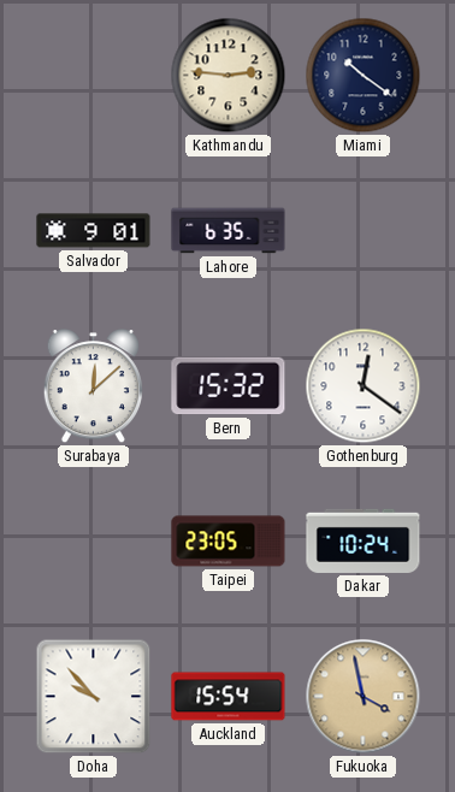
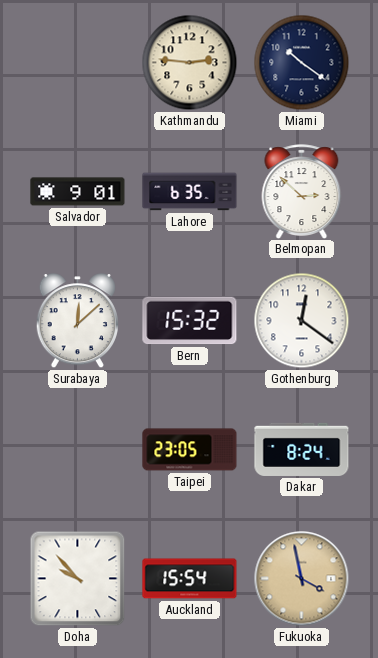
Belmopan: none -> 2:52 (302, 191)
Dakar: 10:24 -> 8:24 (302, 449)
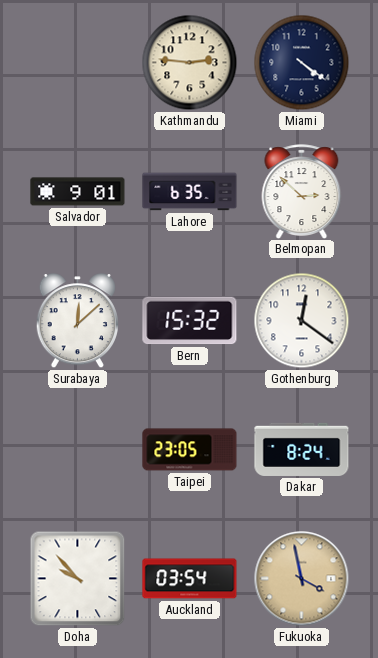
Miami: 10:21 -> 4:21 (302, 63)
Auckland: 15:54 -> 03:54 (190, 579)
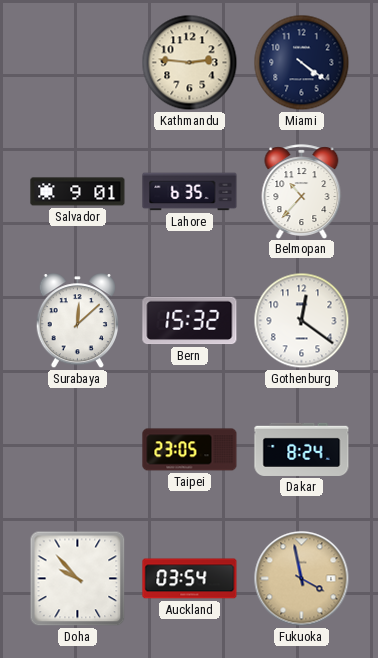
Belmopan: 2:52 -> 10:37 (302, 191)
